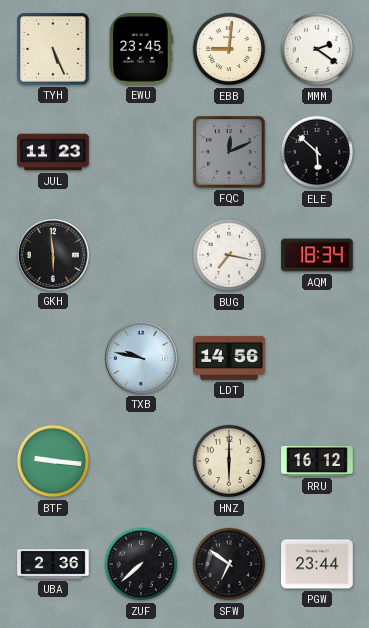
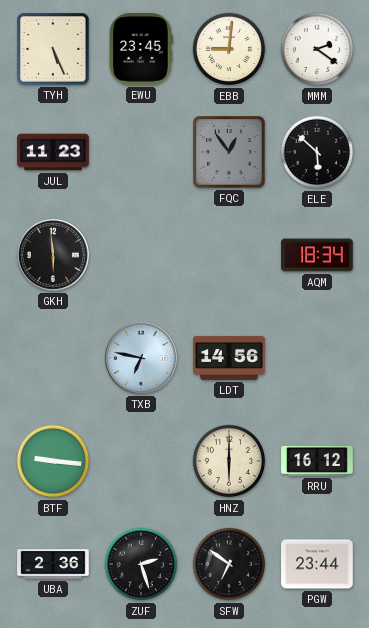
FQC: 12:11 -> 12:54 (229, 152)
BUG: 7:17 -> none (229, 255)
TXB: 9:47 -> 6:47 (142, 359)
ZUF: 7:38 -> 2:27 (141, 564)
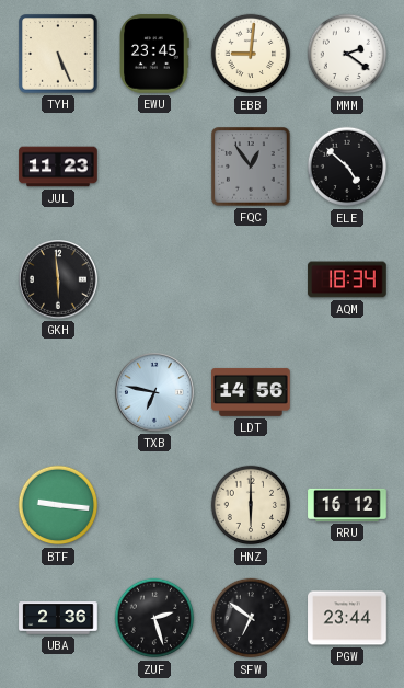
ELE: 5:52 -> 4:52 (347, 167)
